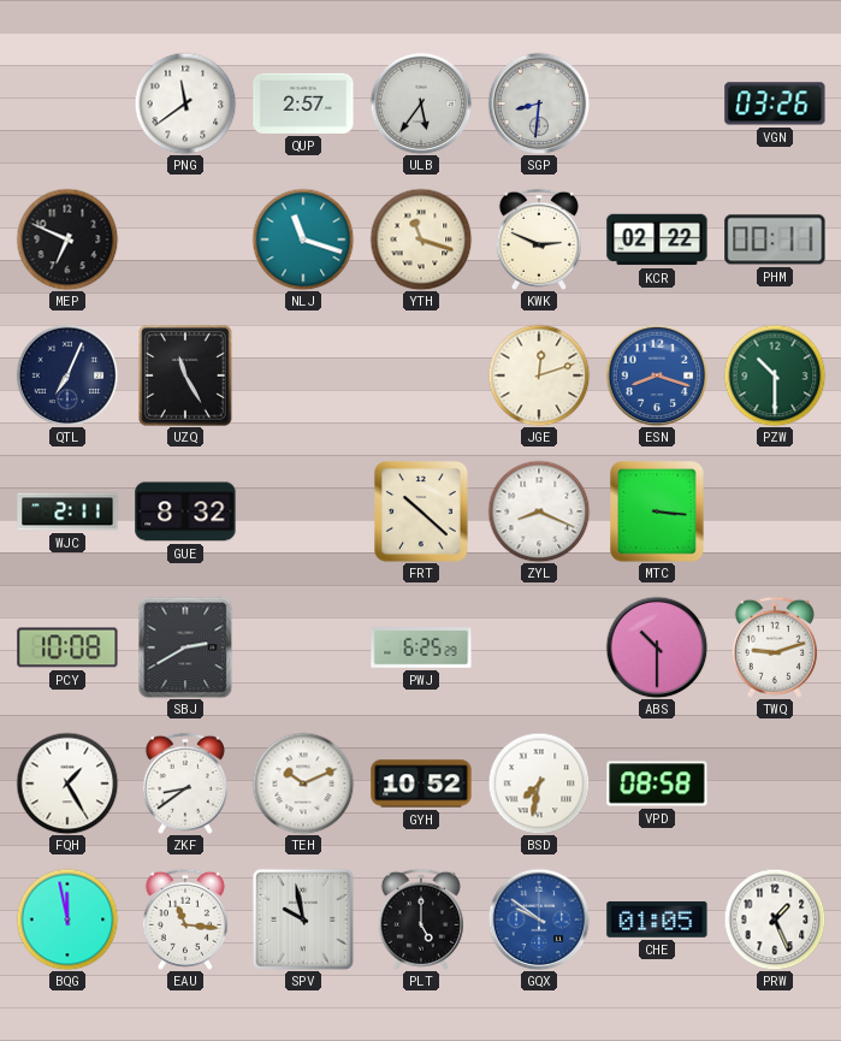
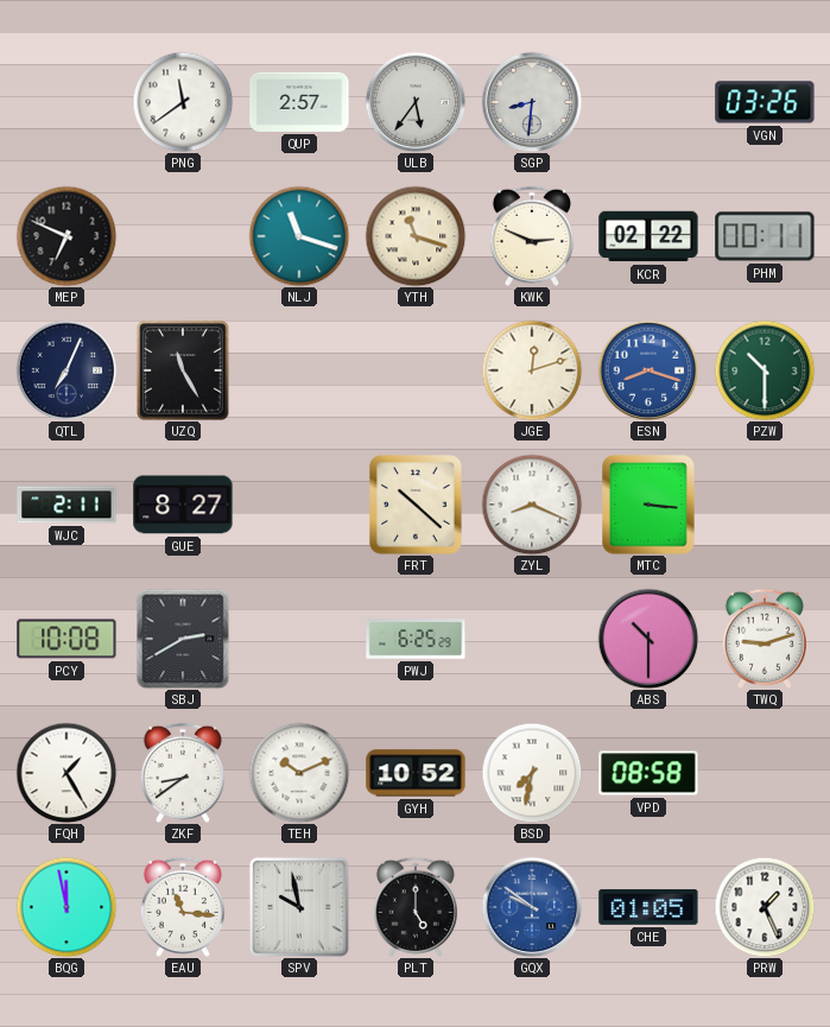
GUE: 8:32 -> 8:27 (183, 505)
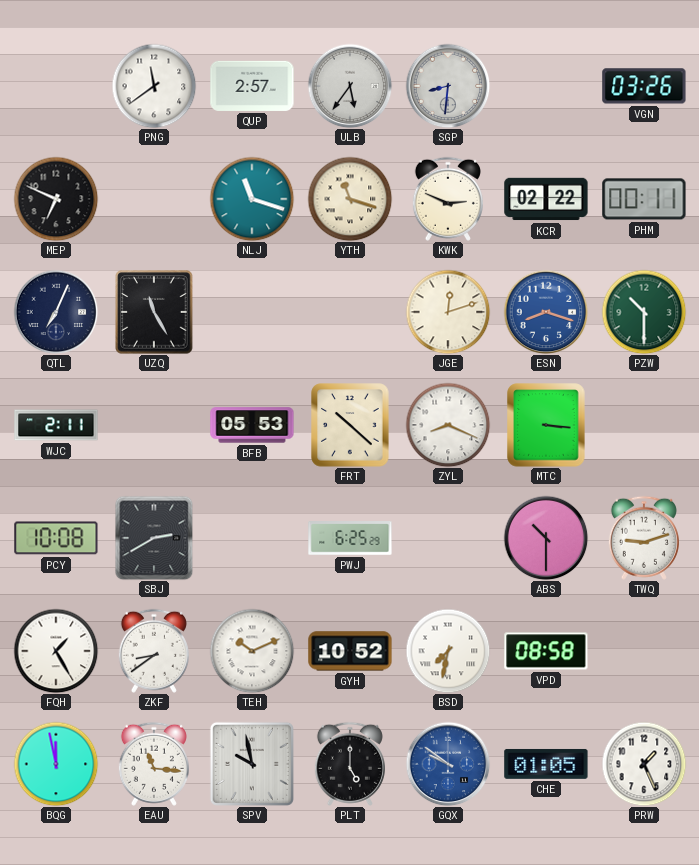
GUE: 8:27 -> none (183, 505)
BFB: none -> 05:53 (252, 425)
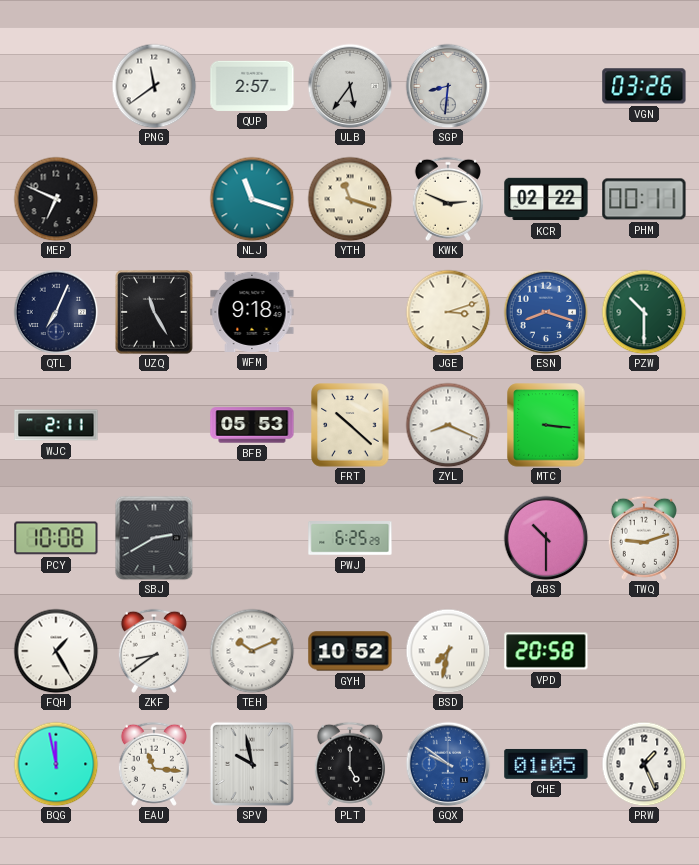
WFM: none -> 9:18 (252, 312)
JGE: 12:12 -> 3:12 (448, 312)
VPD: 08:58 -> 20:58 (546, 651)
